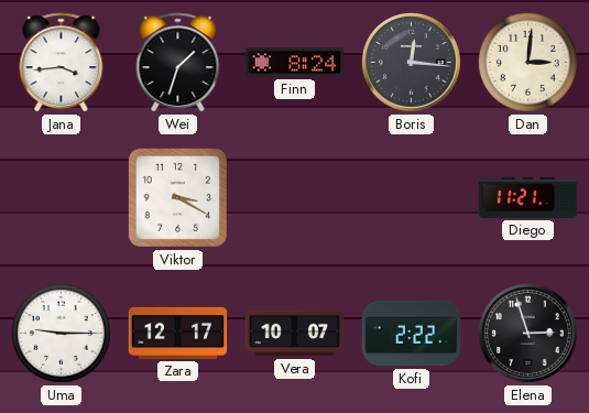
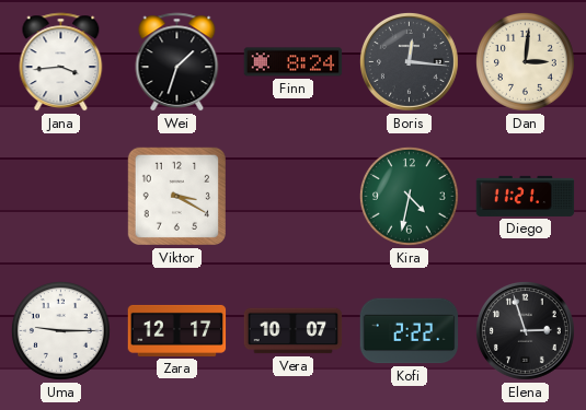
Kira: none -> 4:32 (409, 196)
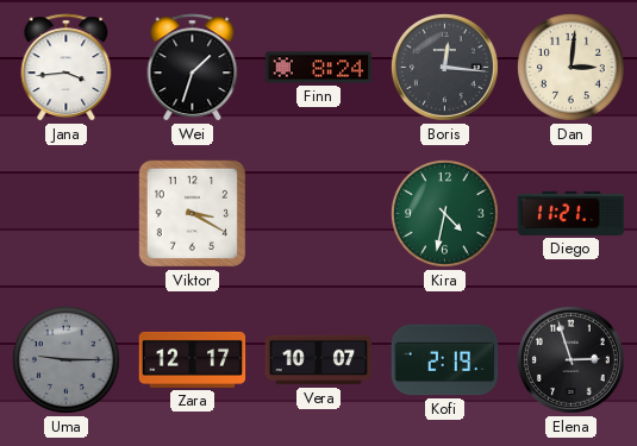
Uma dial: white -> grey (65, 359)
Kofi: 2:22 -> 2:19 (445, 360)
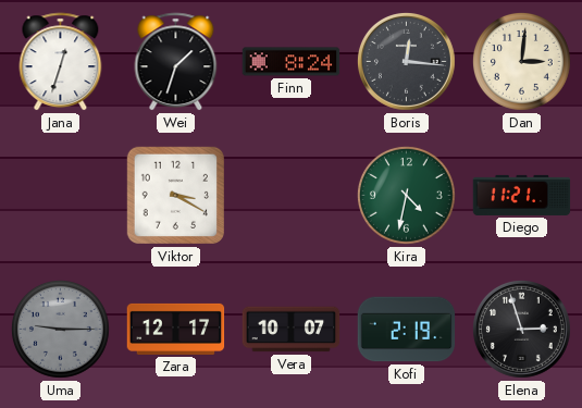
Jana: 3:44 -> 12:33 (61, 62)
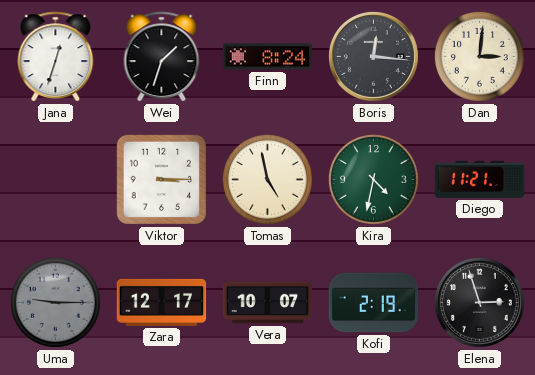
Viktor: 3:20 -> 3:15 (161, 179)
Tomas: none -> 4:58 (267, 179)
